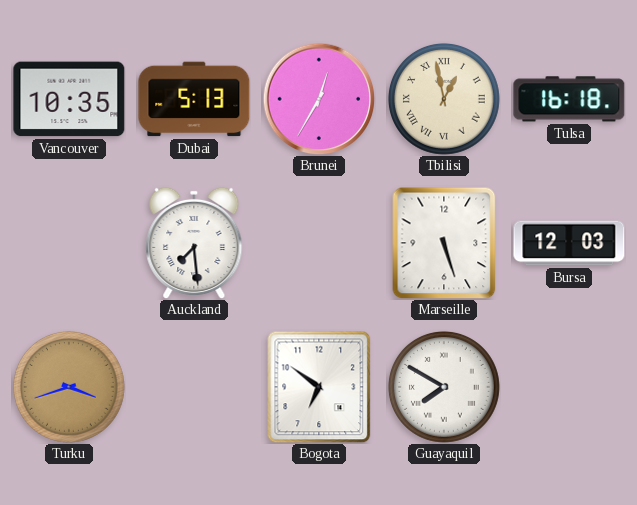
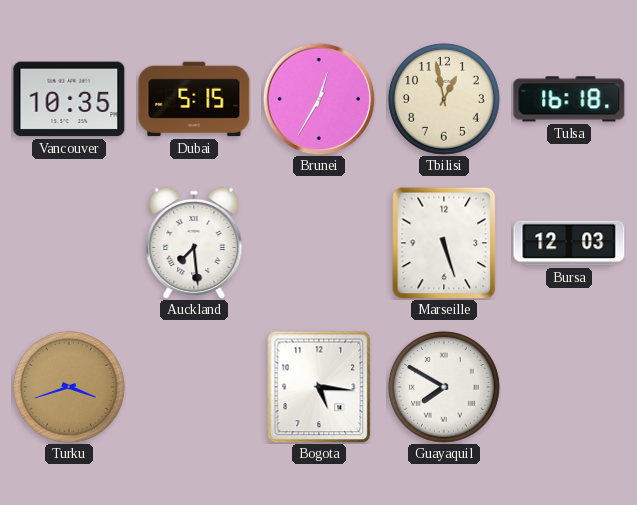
Dubai: 5:13 -> 5:15 (194, 99)
Tbilisi numerals: Roman -> Arabic (444, 99)
Bogota: 6:51 -> 5:16 (319, 387)
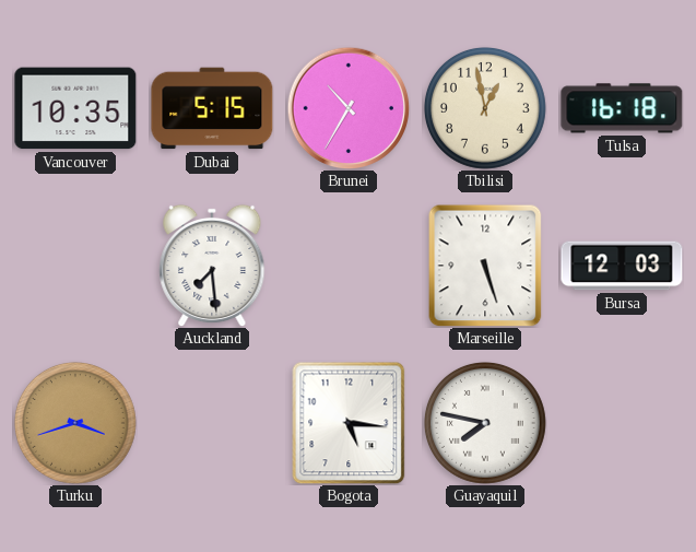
Brunei: 12:35 -> 10:35 (349, 108)
Guayaquil: 7:50 -> 7:47 (485, 423)
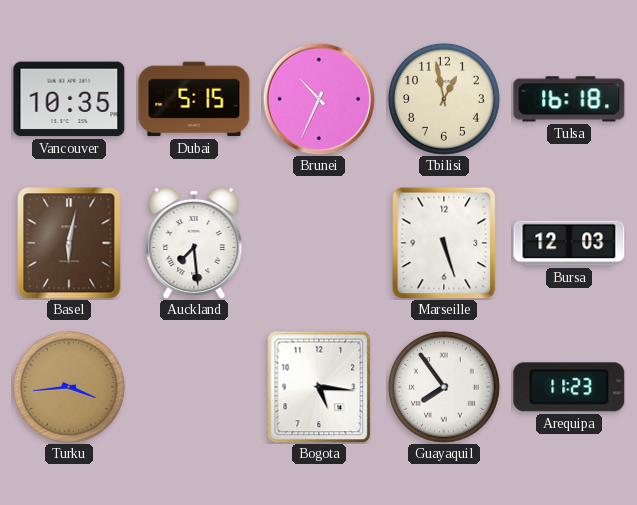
Brunei: 10:35 -> 10:34 (319, 99)
Basel: none -> 6:02 (69, 243)
Turku: 3:42 -> 3:44 (69, 387)
Guayaquil: 7:47 -> 7:54 (444, 387)
Arequipa: none -> 11:23 (569, 387)
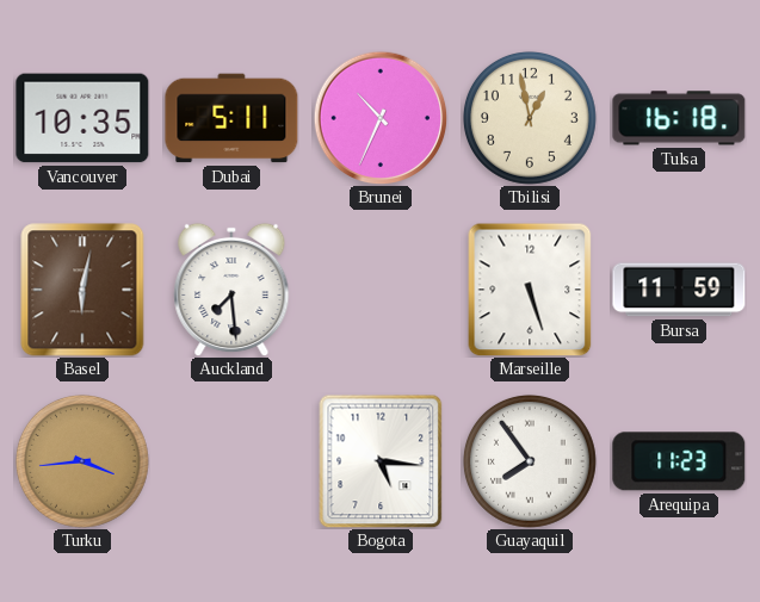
Dubai: 5:15 -> 5:11 (231, 118)
Bursa: 12:03 -> 11:59 (679, 290)
